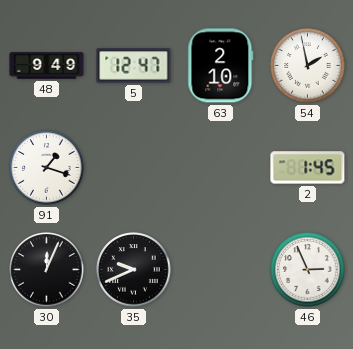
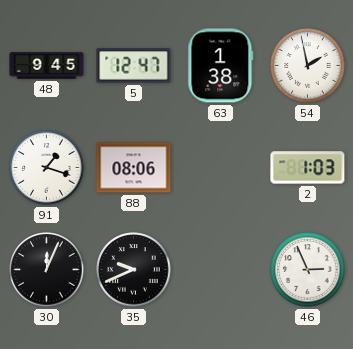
48: 9:49 -> 9:45 (47, 66)
63: 2:10 -> 1:38 (221, 66)
88: none -> 08:06 (134, 168)
2: 1:45 -> 1:03 (308, 168)
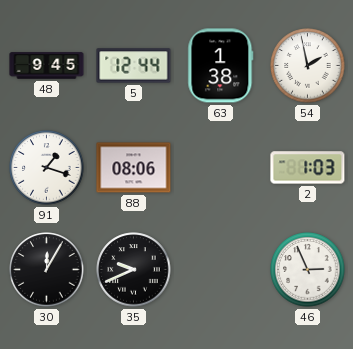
5: 12:47 -> 12:44 (134, 66)
30: 12:04 -> 12:05 (47, 270)
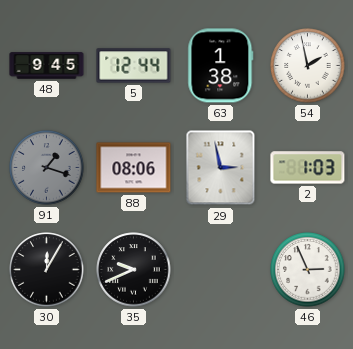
91 dial: white -> grey (47, 168)
29: none -> 2:58 (221, 168)
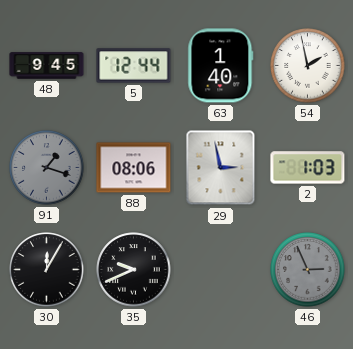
63: 1:38 -> 1:40 (221, 66)
46 dial: white -> grey (308, 270)
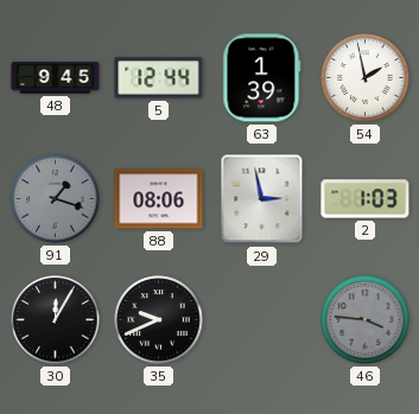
63: 1:40 -> 1:39 (262, 78)
46: 2:56 -> 3:46 (366, 320)
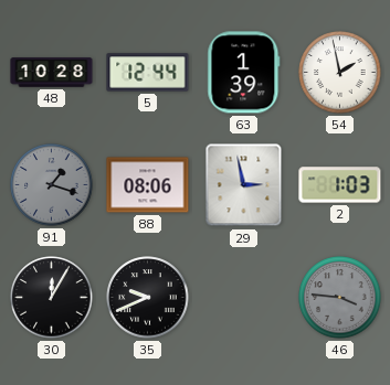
48: 9:45 -> 10:28 (52, 73)
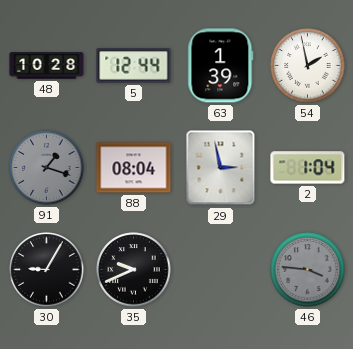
88: 08:06 -> 08:04 (134, 168)
2: 1:03 -> 1:04 (308, 168)
30: 12:05 -> 9:05 (47, 270)
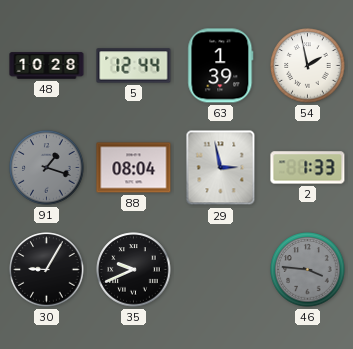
2: 1:04 -> 1:33 (308, 168)
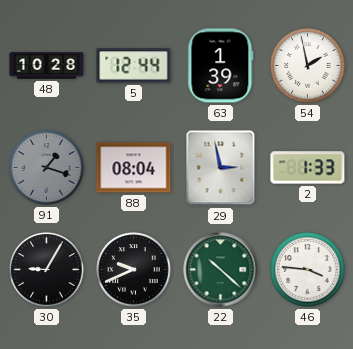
22: none -> 10:22 (221, 270)
46 dial: grey -> white (308, 270)
